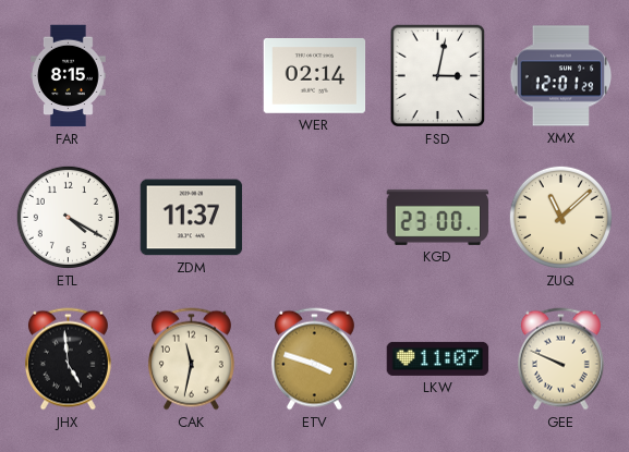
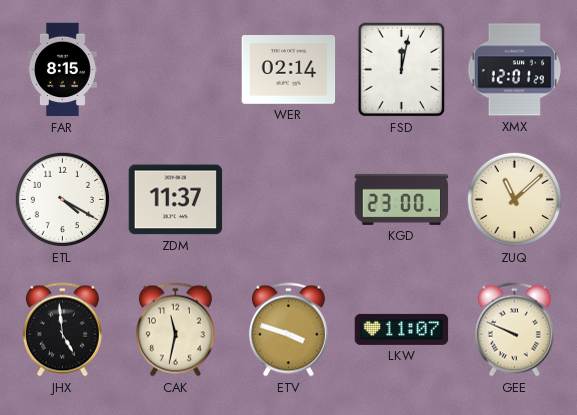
FSD: 3:02 -> 12:02 (402, 70)
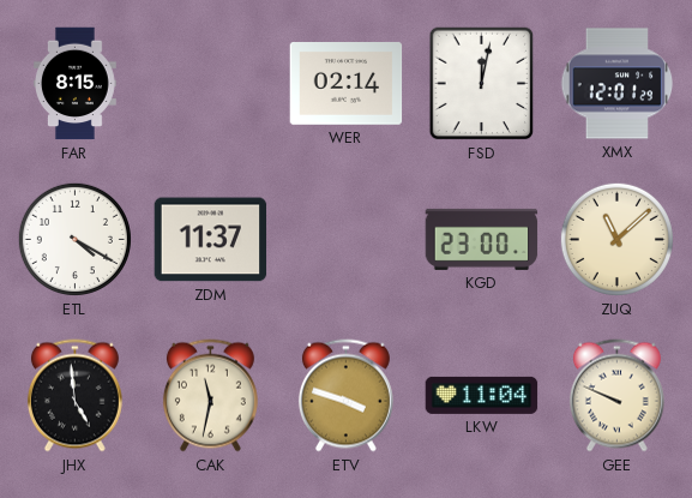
LKW: 11:07 -> 11:04 (482, 395)
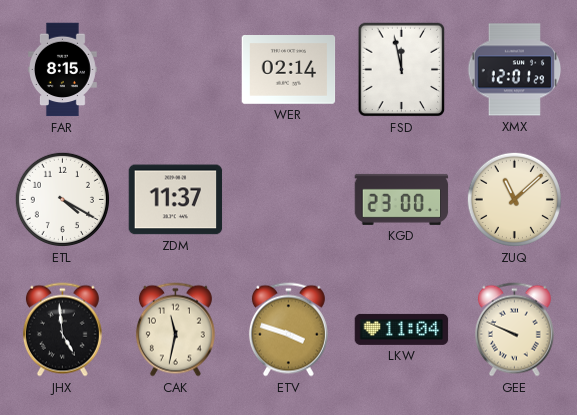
FSD: 12:02 -> 11:58 (402, 70)
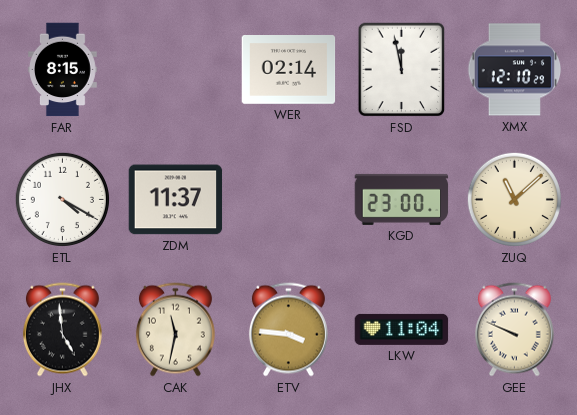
XMX: 12:01 -> 12:10 (515, 70)
ETV: 3:48 -> 3:46 (288, 330)
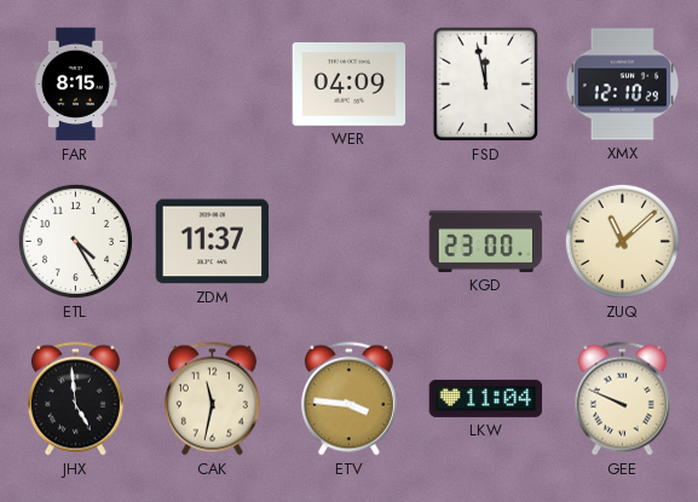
WER: 02:14 -> 04:09 (350, 85)
ETL: 4:20 -> 4:25 (75, 241)
